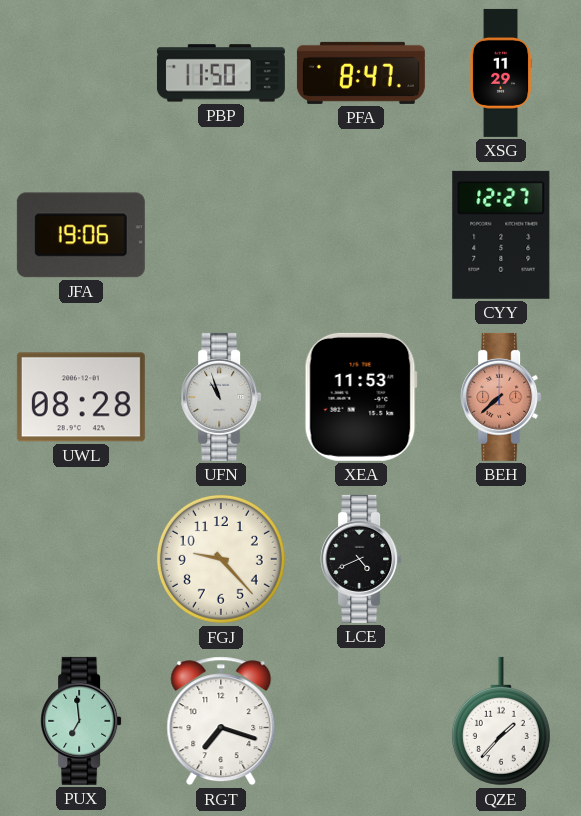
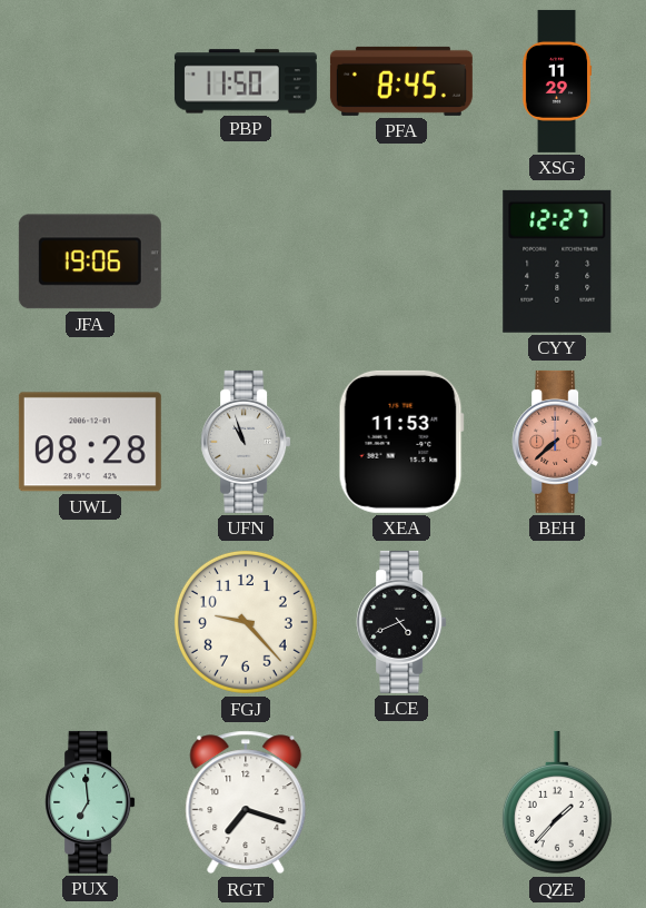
PFA: 8:47 -> 8:45 (401, 81)
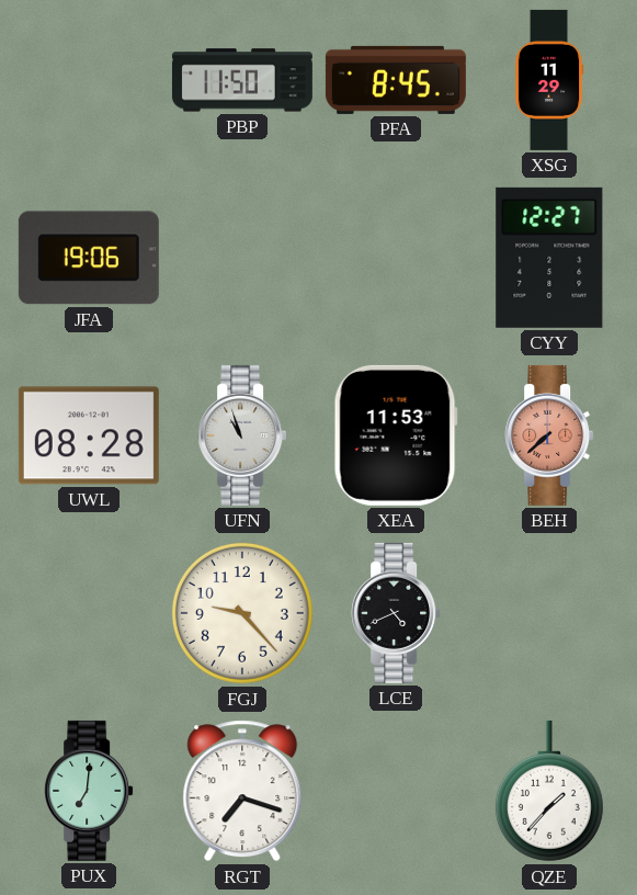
PUX: 6:59 -> 7:01 (89, 791)
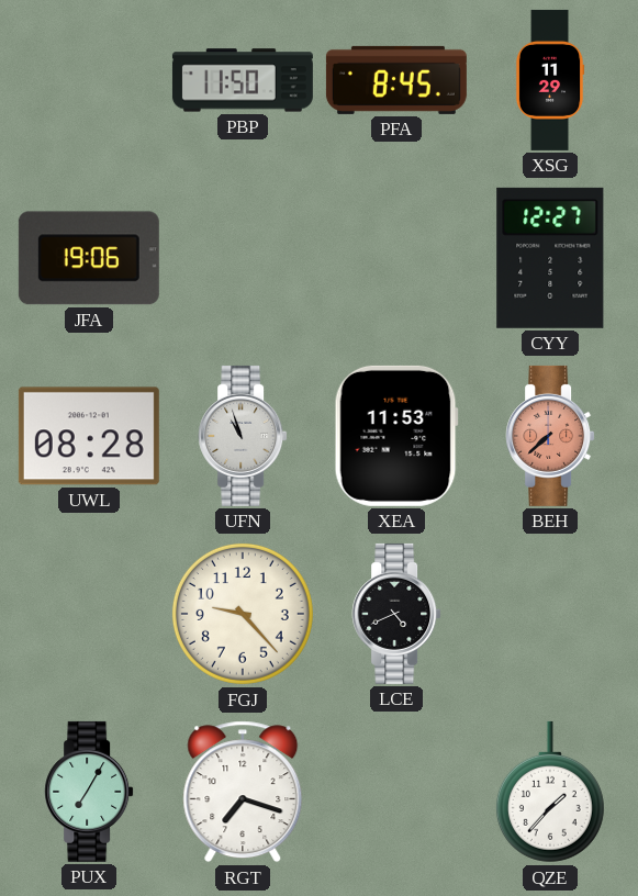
PUX: 7:01 -> 7:05 (89, 792)
